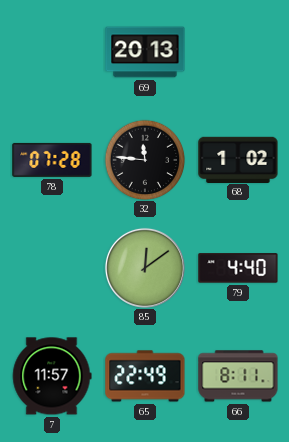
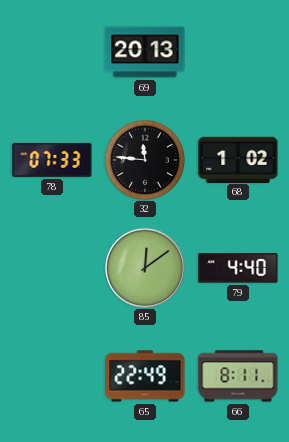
78: 07:28 -> 07:33 (52, 160)
7: 11:57 -> none (52, 376)
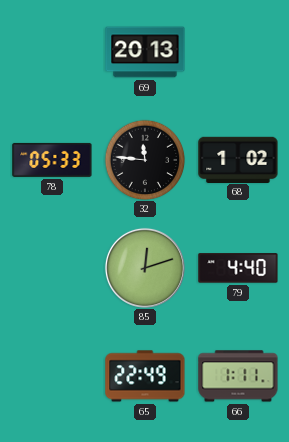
78: 07:33 -> 05:33 (52, 160)
85: 12:09 -> 12:12 (145, 268)
66: 8:11 -> 1:11 (238, 376)
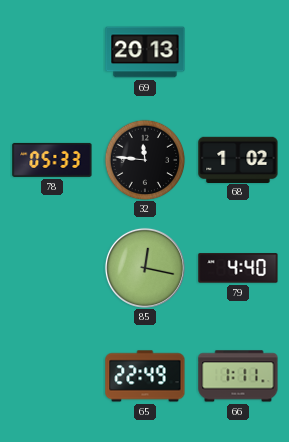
85: 12:12 -> 12:17 (145, 268)
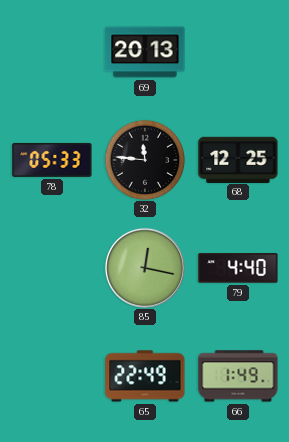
68: 1:02 -> 12:25 (238, 159)
66: 1:11 -> 1:49 (238, 376)
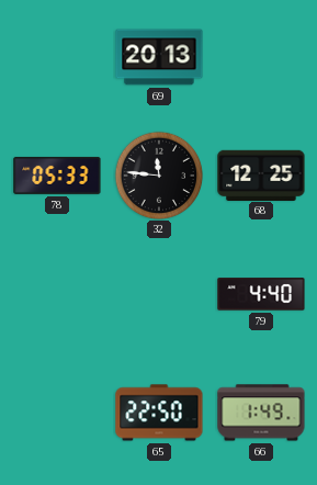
85: 12:17 -> none (145, 268)
65: 22:49 -> 22:50 (159, 413)
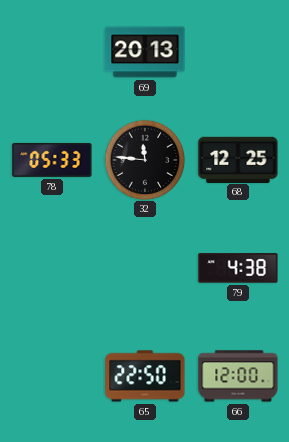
79: 4:40 -> 4:38 (238, 268)
66: 1:49 -> 12:00 (238, 376)
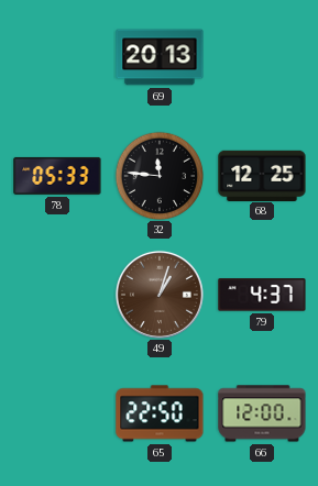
49: none -> 1:03 (160, 295)
79: 4:38 -> 4:37 (262, 295)
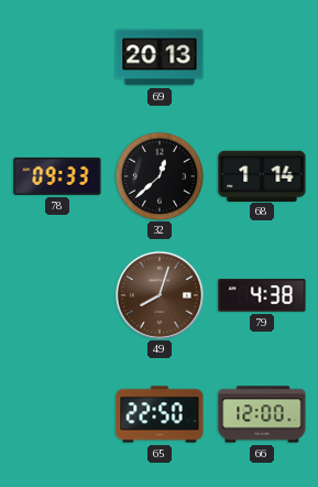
78: 05:33 -> 09:33 (57, 176)
32: 11:46 -> 12:38 (160, 176)
68: 12:25 -> 1:14 (262, 175)
49: 1:03 -> 8:03 (160, 295)
79: 4:37 -> 4:38 (262, 295)
